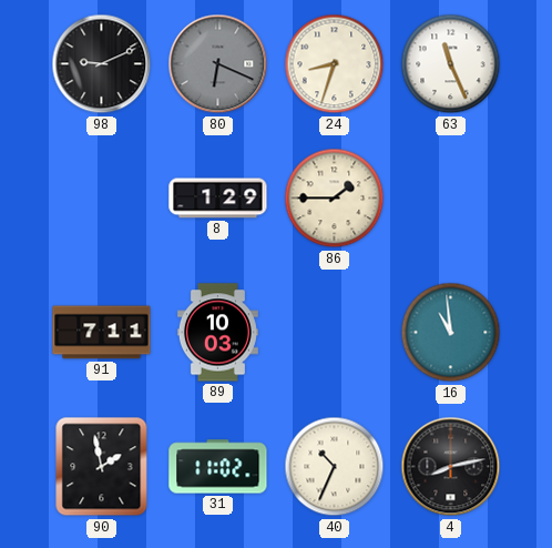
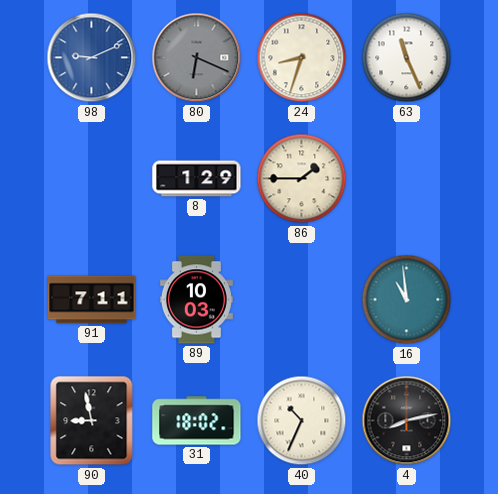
98 dial: black -> blue (92, 58)
90: 1:58 -> 8:58 (92, 421)
31: 11:02 -> 18:02 (197, 421)
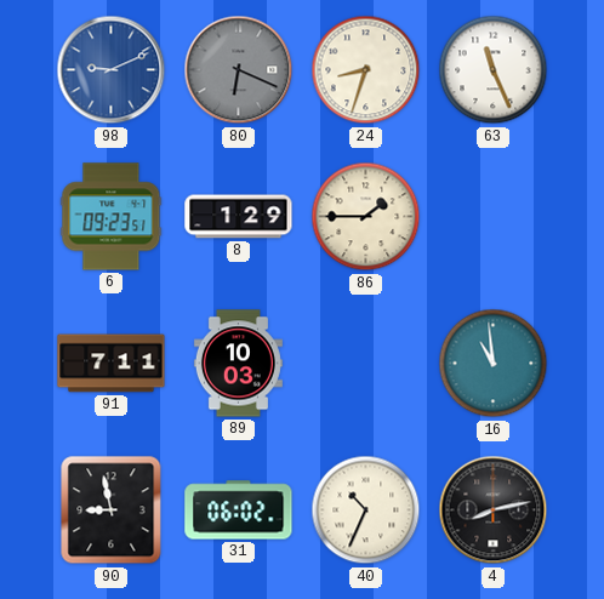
6: none -> 09:23 (112, 217)
31: 18:02 -> 06:02 (239, 510)
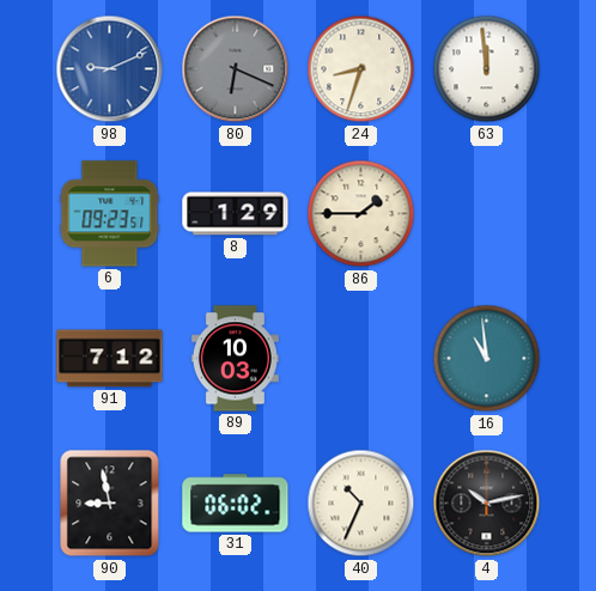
63: 11:26 -> 11:59 (487, 69)
91: 7:11 -> 7:12 (110, 359)
4: 8:13 -> 10:13 (487, 504)
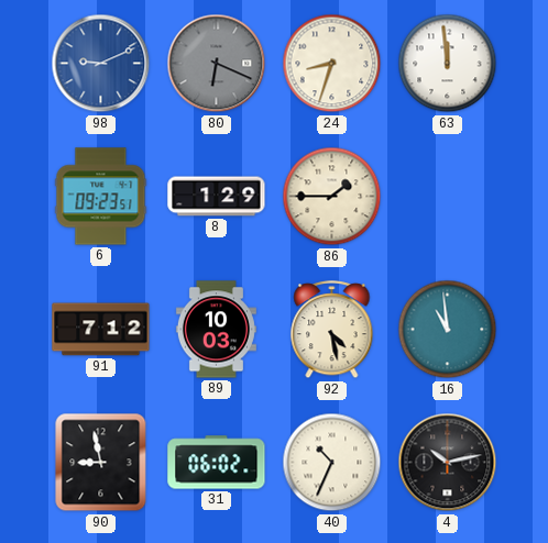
92: none -> 4:28 (332, 330)
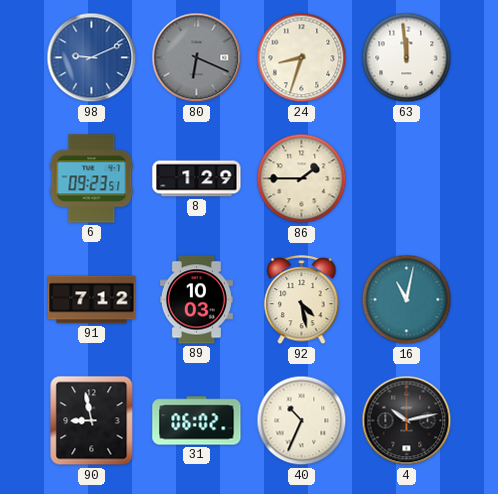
16: 10:59 -> 11:02 (407, 300)
